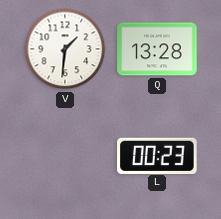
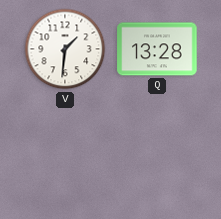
L: 00:23 -> none (157, 155)
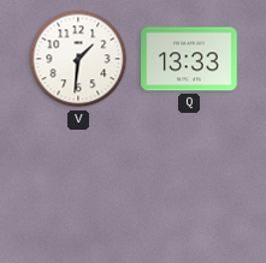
Q: 13:28 -> 13:33 (189, 59)
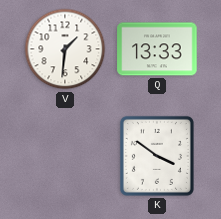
K: none -> 3:51 (157, 156)
